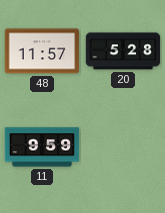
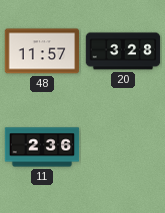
20: 5:28 -> 3:28 (123, 51)
11: 9:59 -> 2:36 (42, 147)
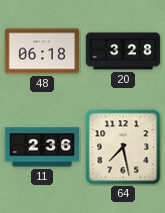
48: 11:57 -> 06:18 (42, 51)
64: none -> 7:28 (123, 147)
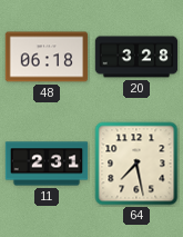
11: 2:36 -> 2:31 (47, 164)
